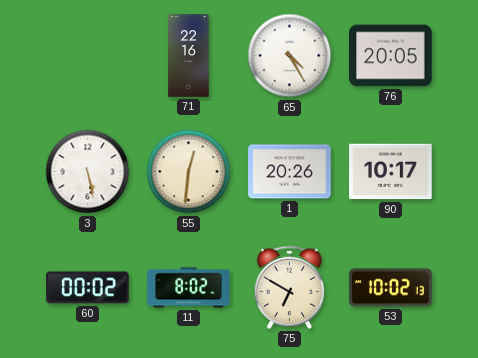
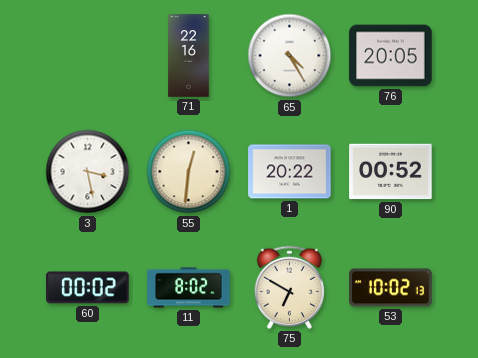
3: 5:28 -> 3:28 (88, 172)
1: 20:26 -> 20:22 (290, 172)
90: 10:17 -> 00:52 (391, 172)
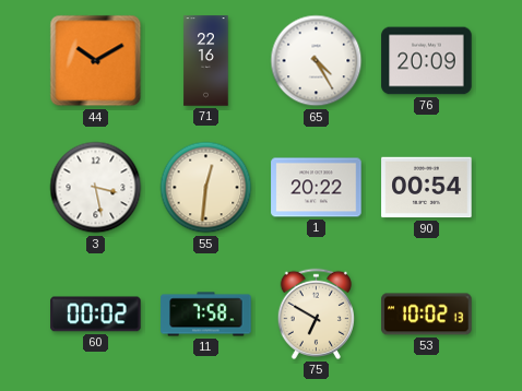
44: none -> 10:10 (96, 61)
76: 20:05 -> 20:09 (427, 61)
90: 00:52 -> 00:54 (427, 188)
11: 8:02 -> 7:58 (206, 315)
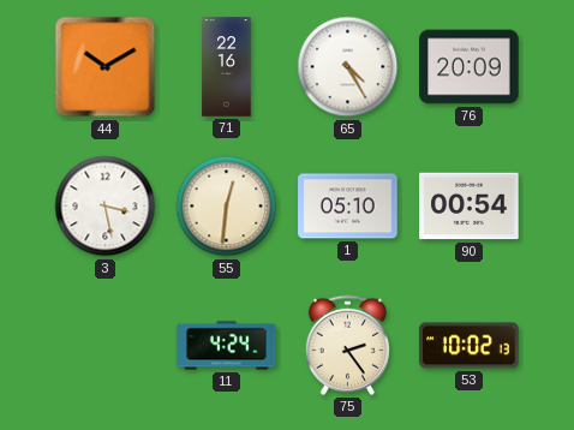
1: 20:22 -> 05:10 (348, 207)
60: 00:02 -> none (96, 315)
11: 7:58 -> 4:24 (227, 346)
75: 6:50 -> 2:24 (347, 345)
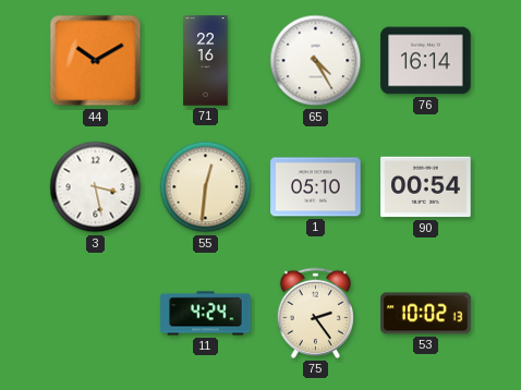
76: 20:09 -> 16:14 (426, 61)
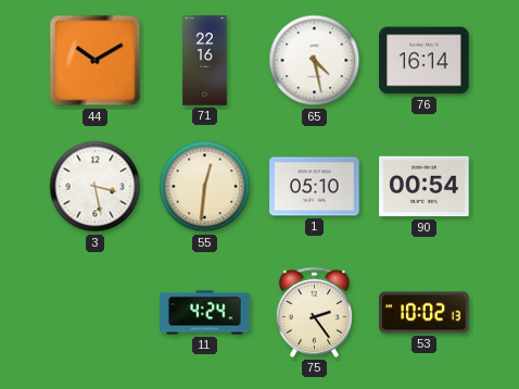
65: 4:25 -> 4:28 (315, 61)
